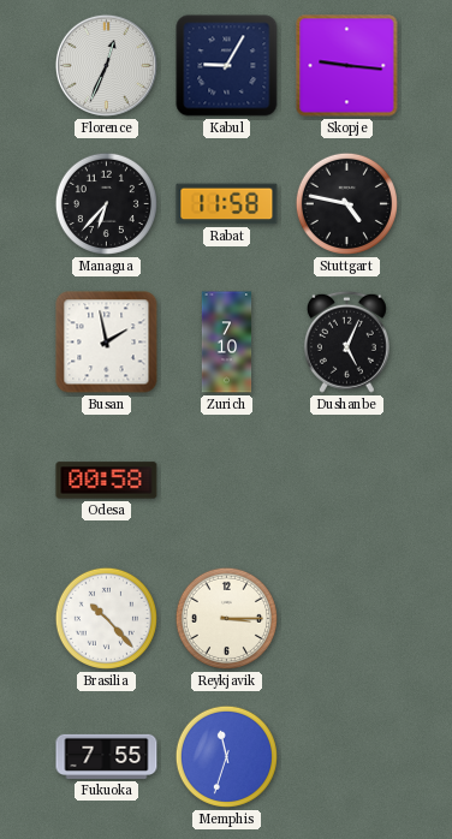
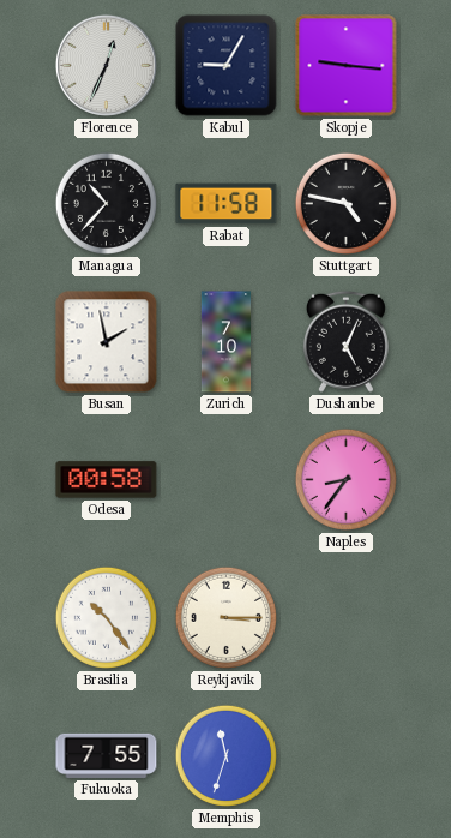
Managua: 6:37 -> 10:37 (106, 203)
Naples: none -> 8:36 (345, 479)
Brasilia: 10:23 -> 10:24 (106, 617)
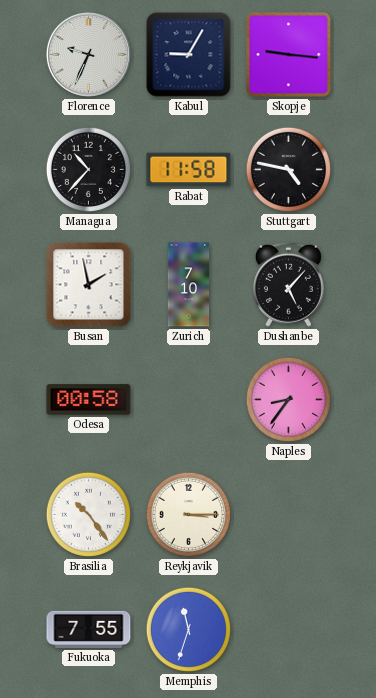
Florence: 12:34 -> 9:34 (88, 54)
Dushanbe: 5:04 -> 5:07 (288, 284)
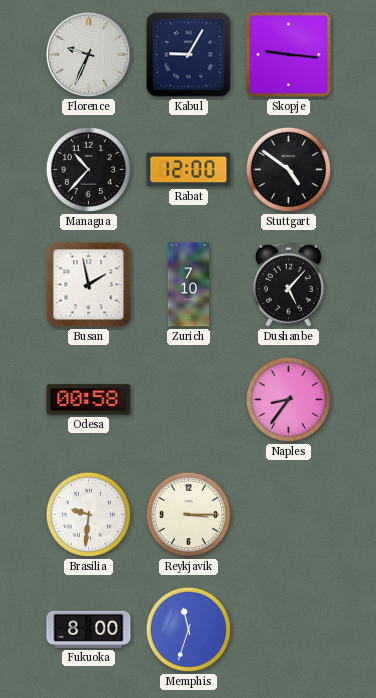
Rabat: 11:58 -> 12:00 (189, 170)
Stuttgart: 4:47 -> 4:51 (288, 169)
Brasilia: 10:24 -> 9:31 (88, 514)
Fukuoka: 7:55 -> 8:00 (89, 629)
